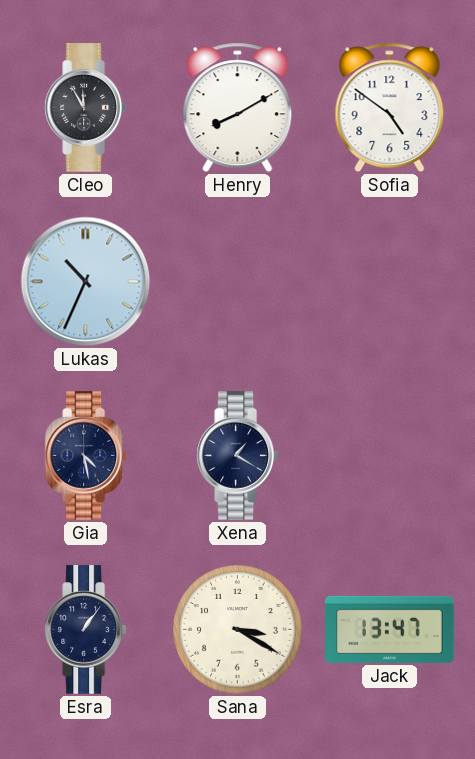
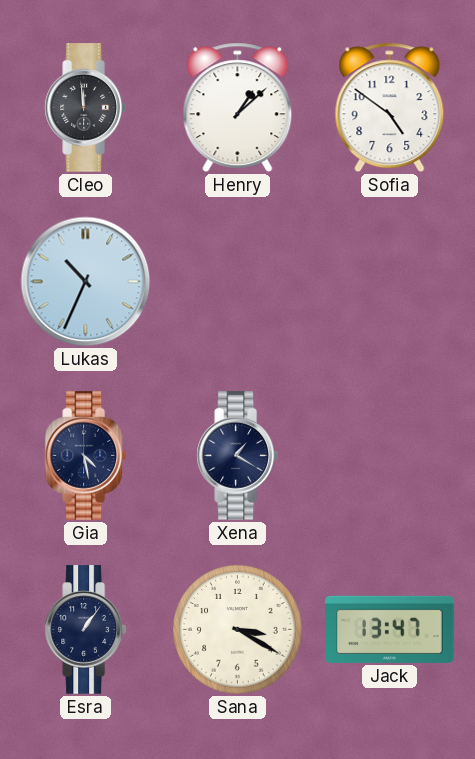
Cleo: 11:55 -> 11:59 (85, 108)
Henry: 8:10 -> 1:08 (238, 108)
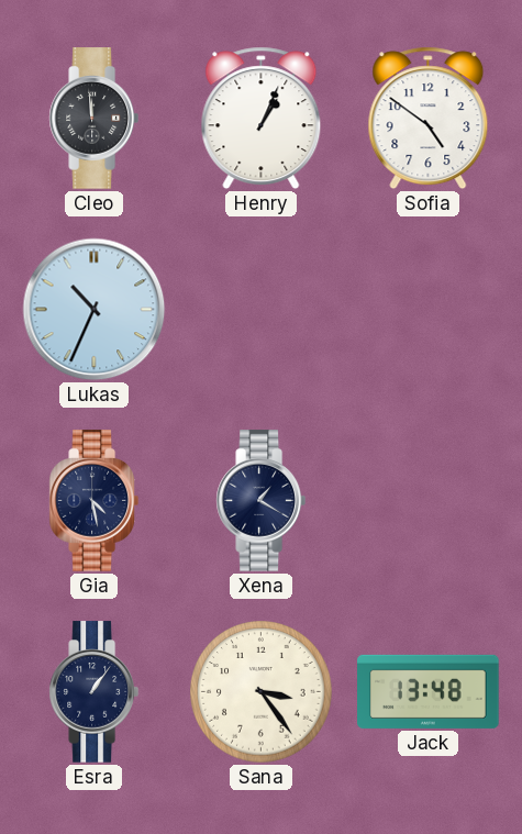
Henry: 1:08 -> 1:04 (262, 119)
Sana: 3:20 -> 3:24 (262, 692)
Jack: 13:47 -> 13:48 (429, 691)
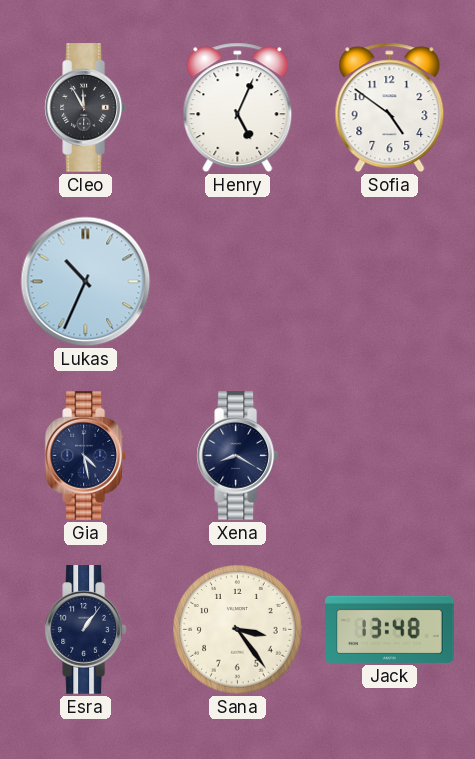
Cleo: 11:59 -> 11:55 (85, 108)
Henry: 1:04 -> 5:04 (238, 108)
Xena: 1:20 -> 8:20 (237, 456)
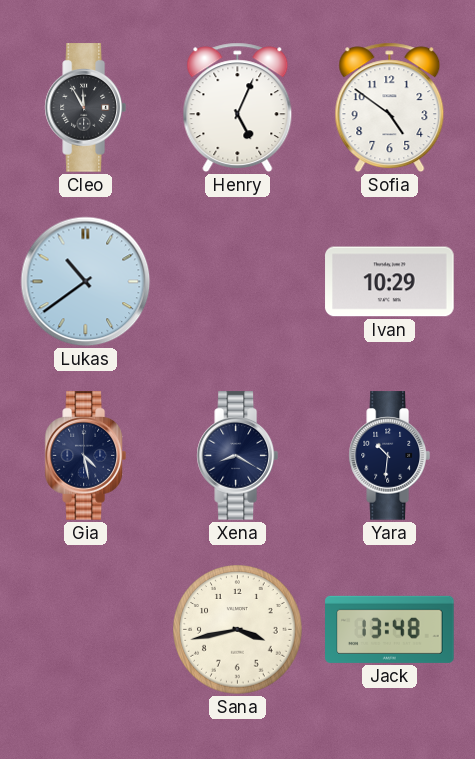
Lukas: 10:34 -> 10:39 (86, 282)
Ivan: none -> 10:29 (390, 282)
Yara: none -> 10:31 (389, 456)
Esra: 1:06 -> none (85, 630)
Sana: 3:24 -> 3:43 (238, 630)
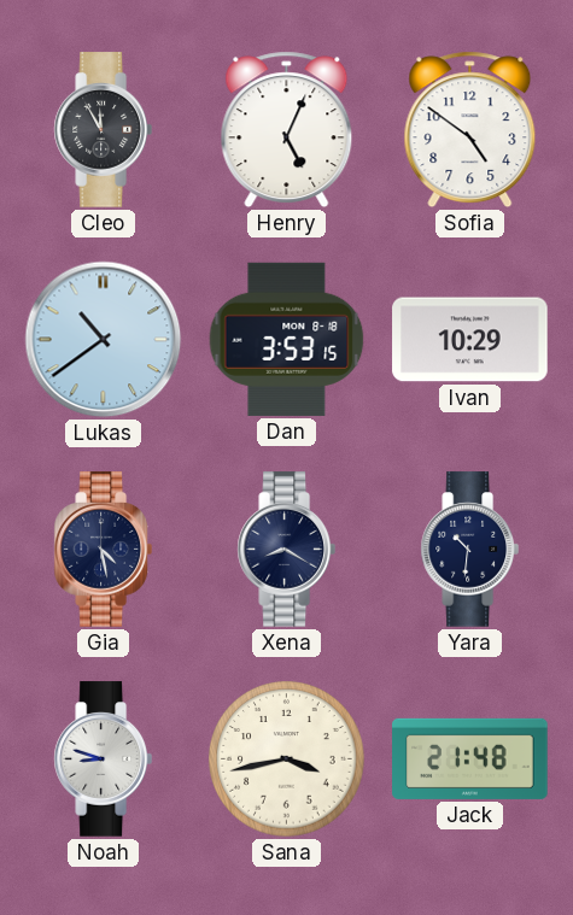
Dan: none -> 3:53 (287, 339)
Noah: none -> 8:48 (103, 759)
Jack: 13:48 -> 21:48 (470, 758)
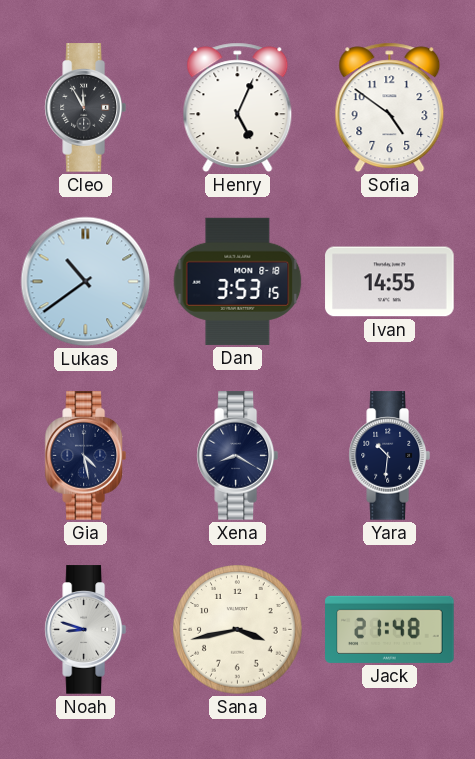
Ivan: 10:29 -> 14:55 (390, 282)
